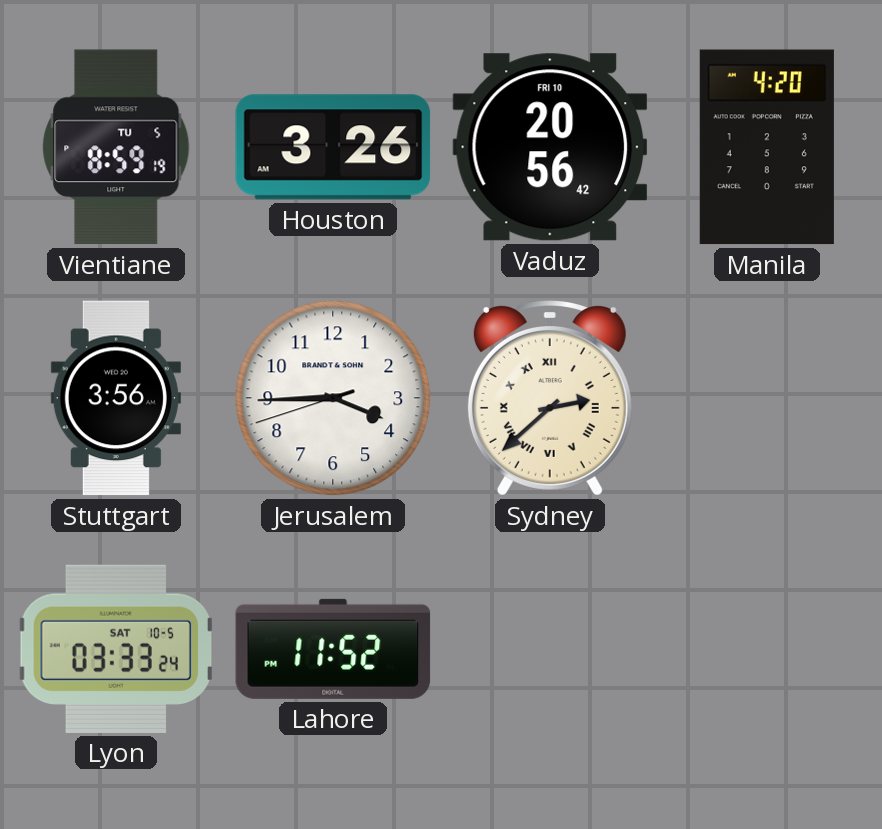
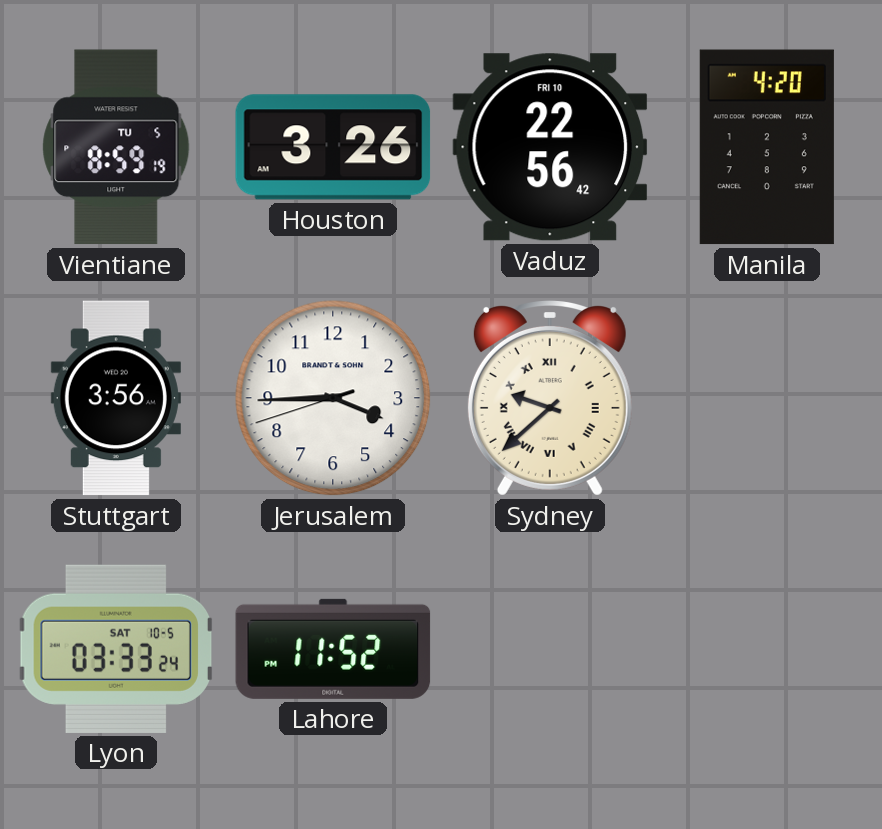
Vaduz: 20:56 -> 22:56 (550, 147)
Sydney: 2:38 -> 9:38 (550, 399)
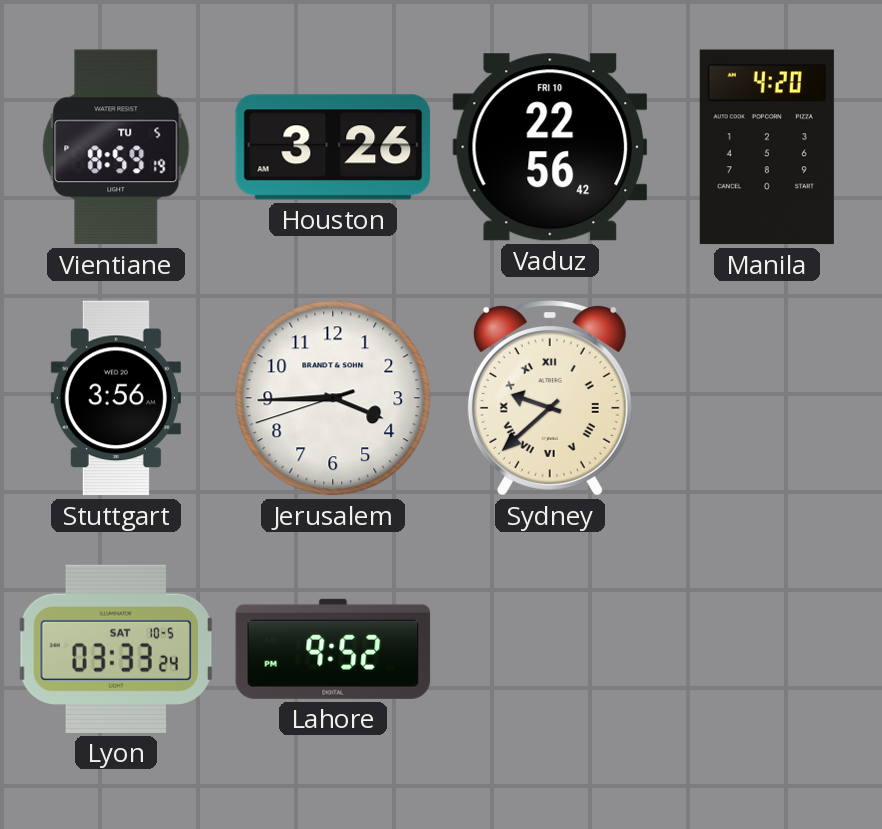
Lahore: 11:52 -> 9:52 (333, 649)
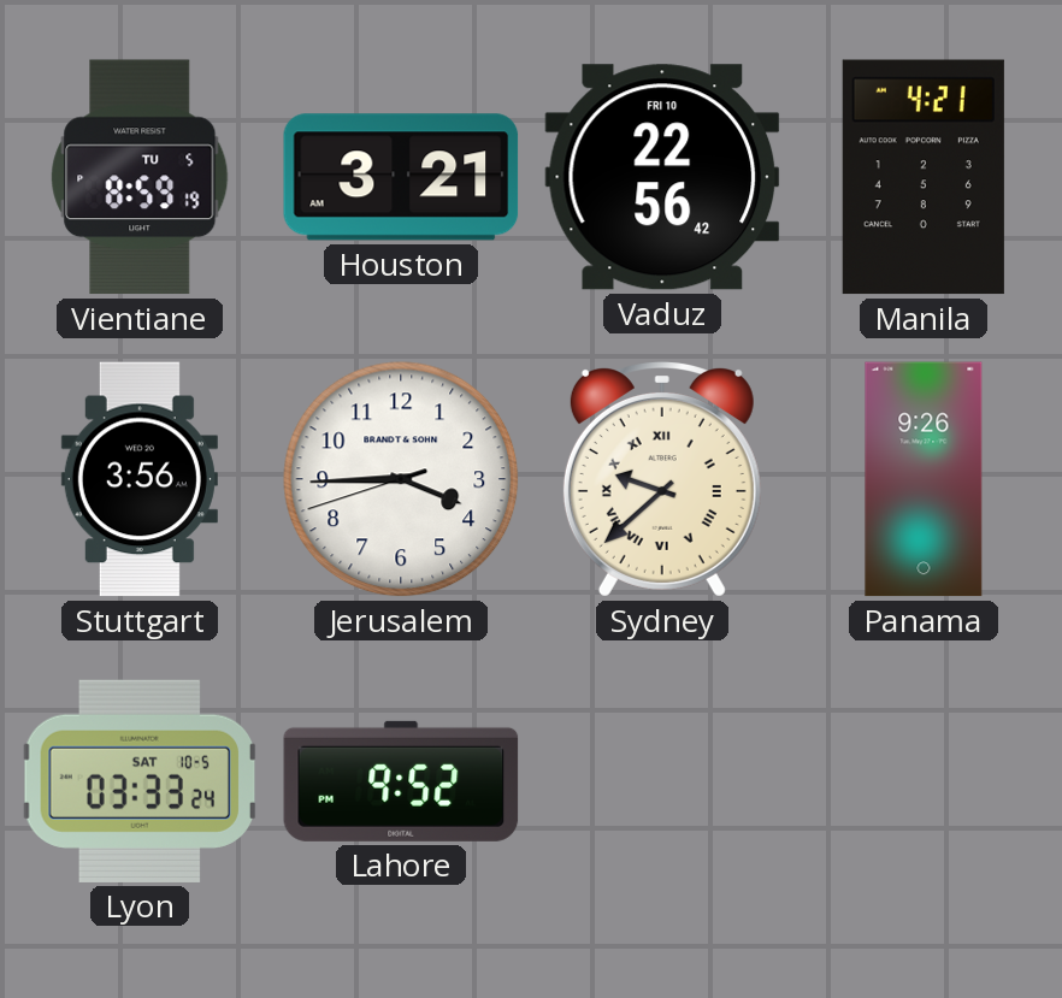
Houston: 3:26 -> 3:21 (401, 177)
Manila: 4:20 -> 4:21 (924, 177)
Panama: none -> 9:26 (924, 479)
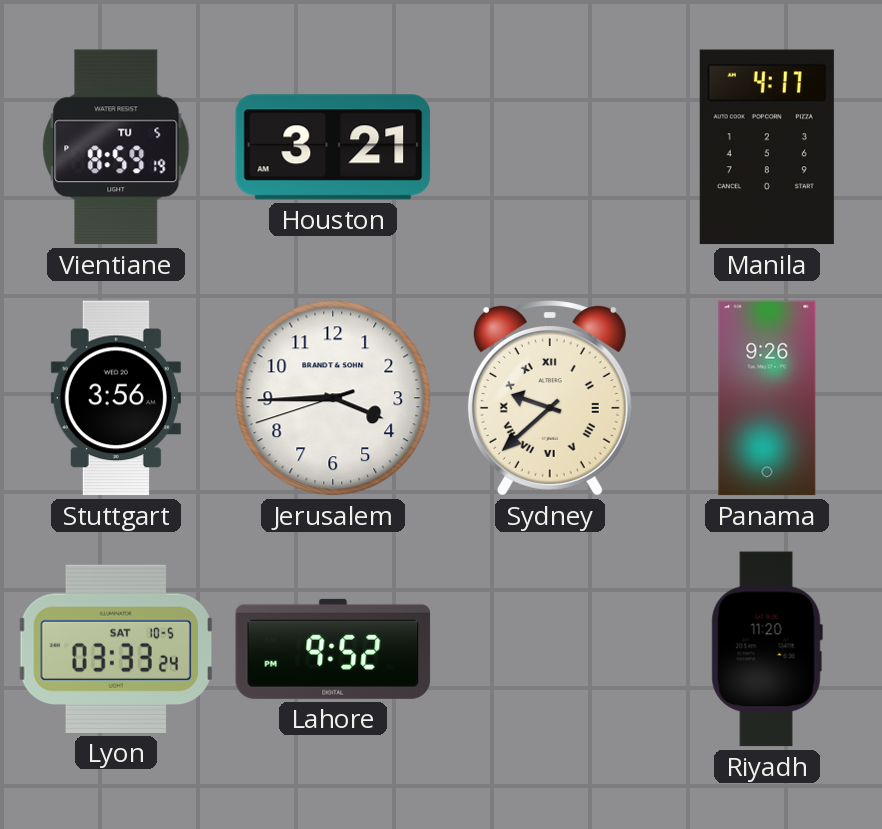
Vaduz: 22:56 -> none (662, 177)
Manila: 4:21 -> 4:17 (767, 147)
Riyadh: none -> 11:20 (767, 649)
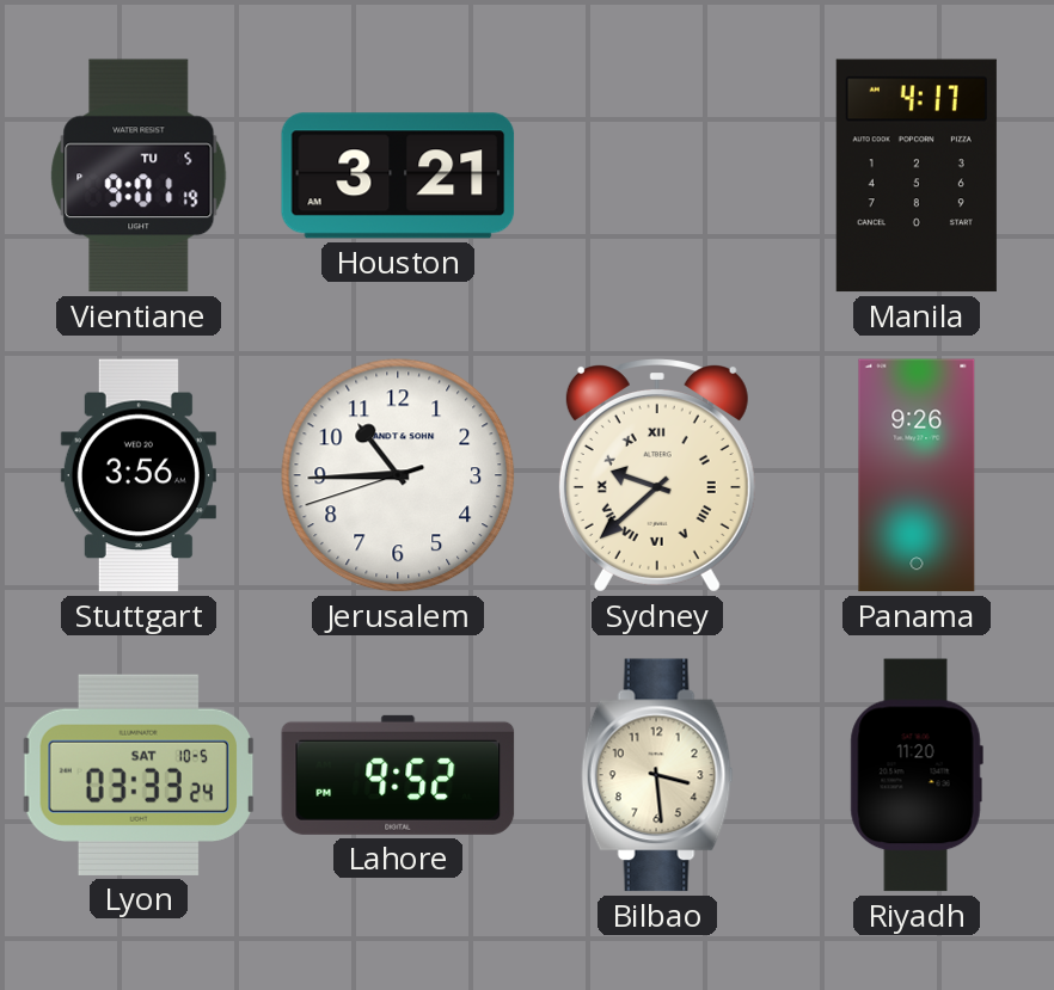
Vientiane: 8:59 -> 9:01 (139, 176)
Jerusalem: 3:44 -> 10:44 (398, 475)
Bilbao: none -> 3:29 (657, 775)
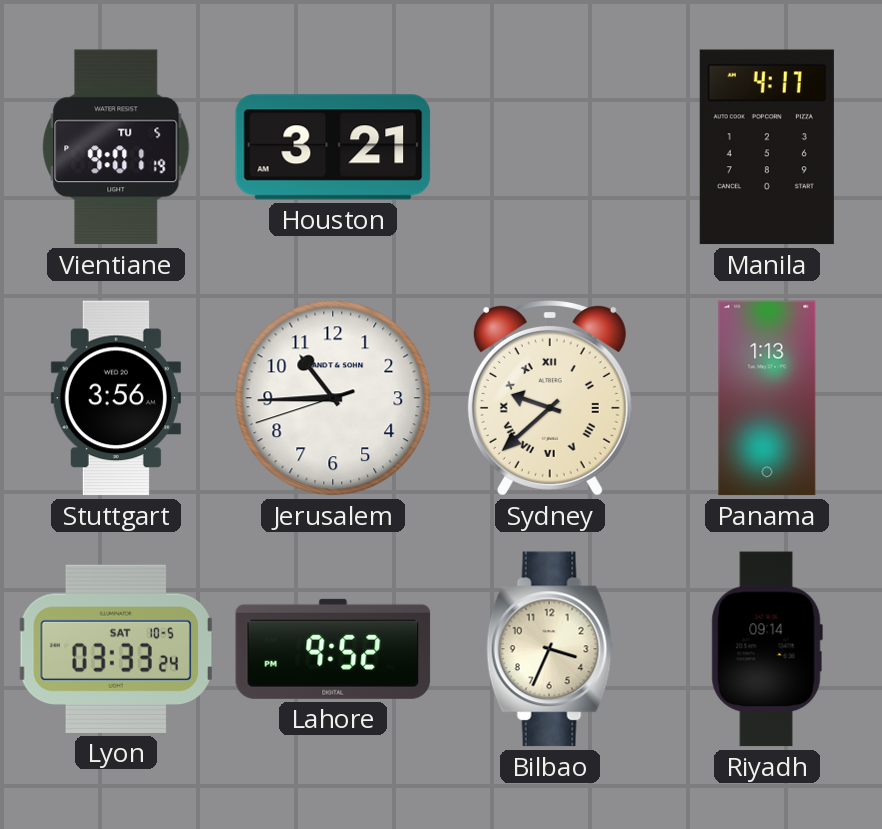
Panama: 9:26 -> 1:13 (767, 398)
Bilbao: 3:29 -> 3:34 (550, 649)
Riyadh: 11:20 -> 09:14 (767, 649)
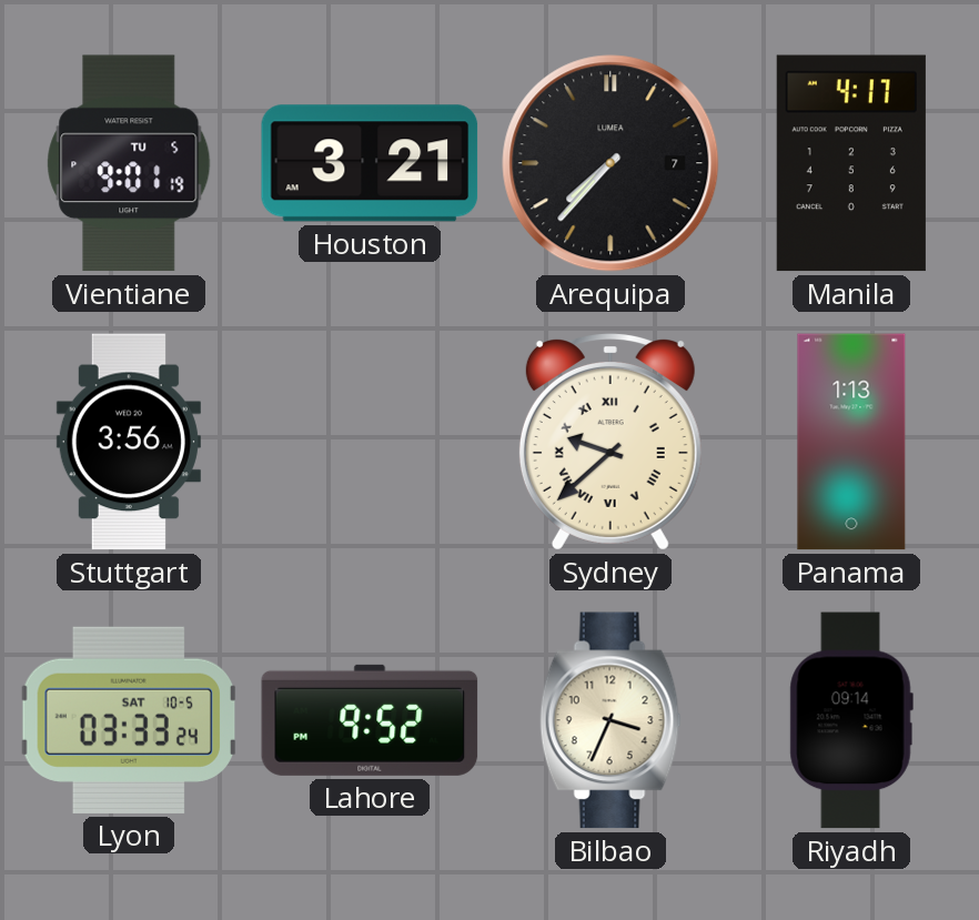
Arequipa: none -> 7:37 (610, 163)
Jerusalem: 10:44 -> none (333, 398)
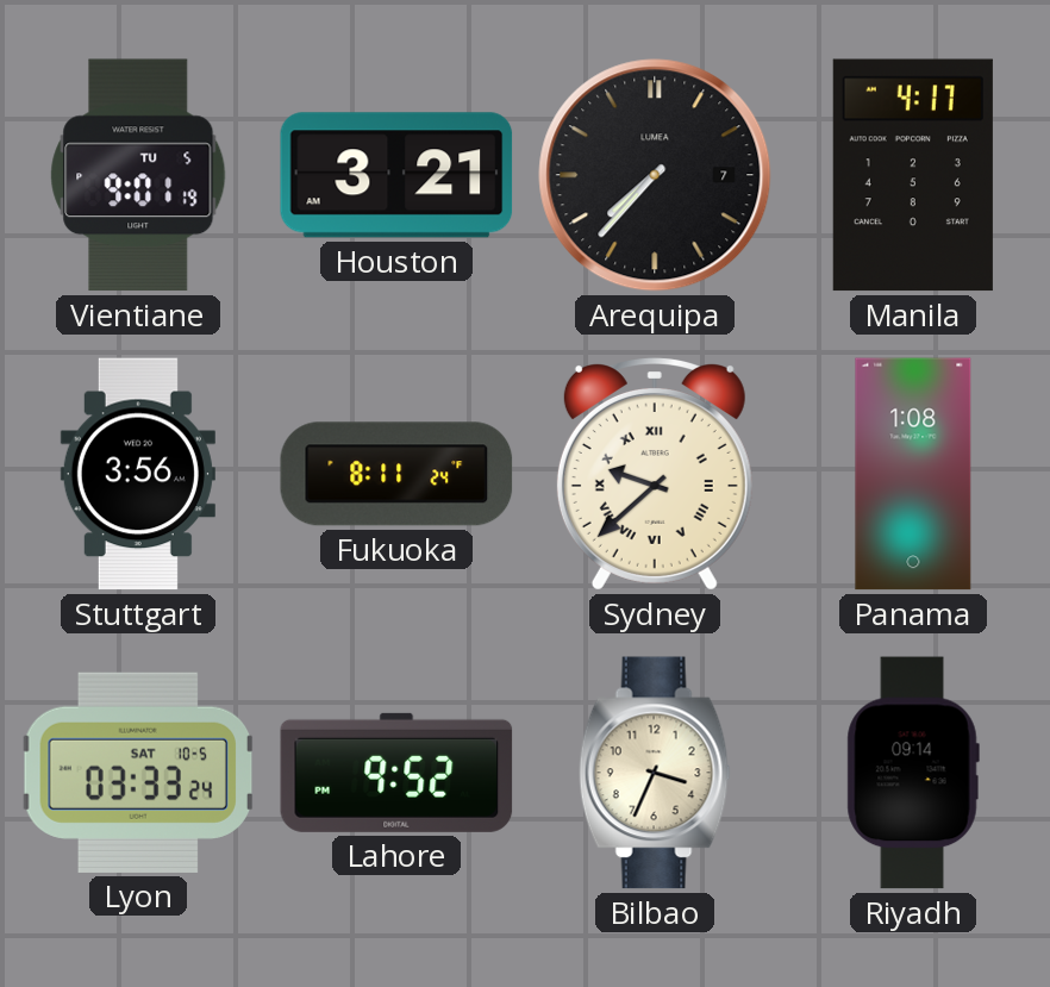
Fukuoka: none -> 8:11 (396, 474)
Panama: 1:13 -> 1:08 (913, 474)
